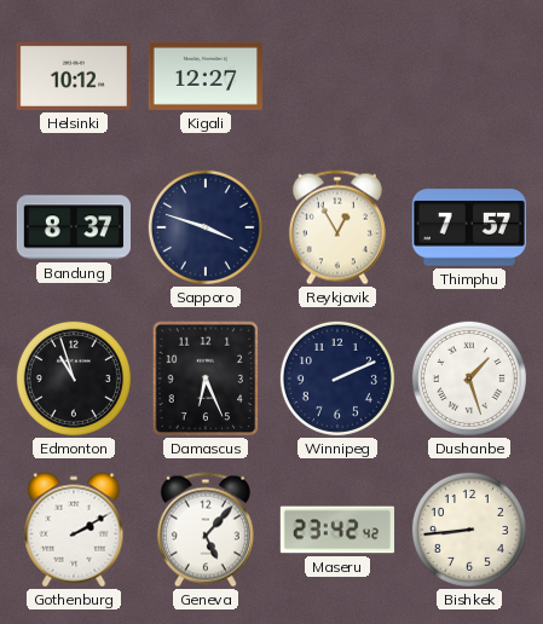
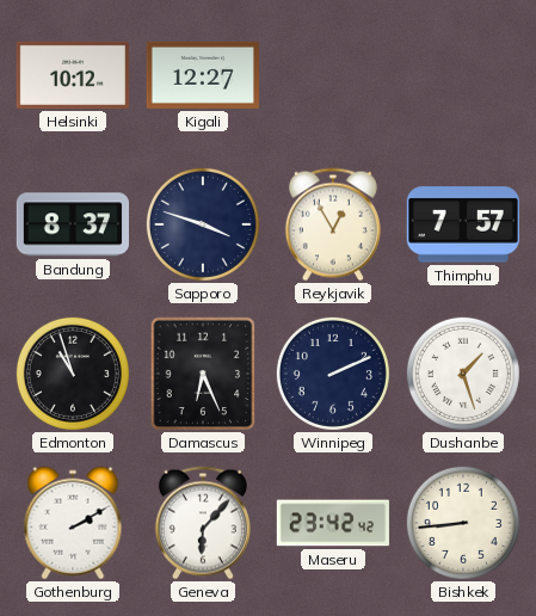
Geneva: 5:07 -> 6:07 (203, 523)
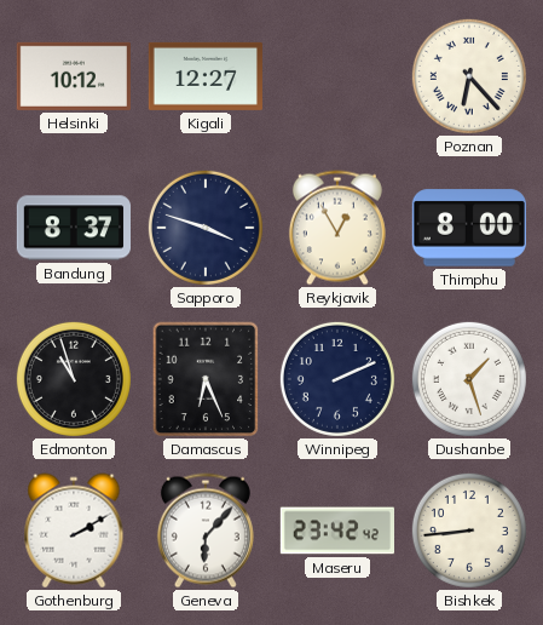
Poznan: none -> 6:23 (469, 76)
Thimphu: 7:57 -> 8:00 (469, 228)
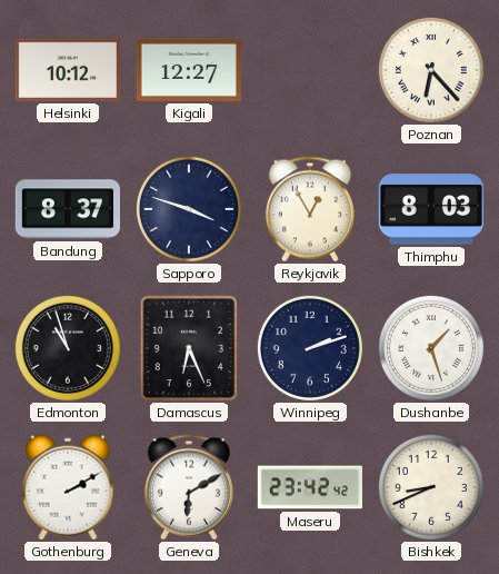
Thimphu: 8:00 -> 8:03 (431, 209)
Winnipeg: 2:11 -> 2:12 (310, 348)
Geneva: 6:07 -> 6:10 (189, 487)
Bishkek: 8:44 -> 8:41 (431, 487)
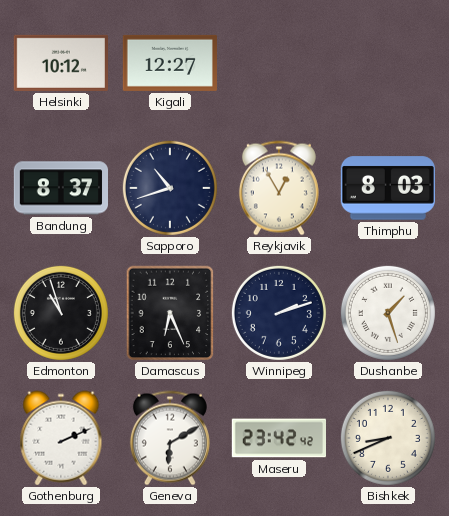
Poznan: 6:23 -> none (431, 70)
Sapporo: 3:48 -> 10:42 (170, 188)
Gothenburg: 2:10 -> 2:11 (61, 438)
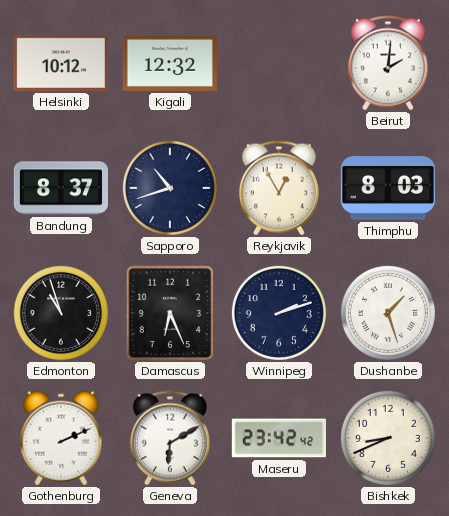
Kigali: 12:27 -> 12:32 (170, 63)
Beirut: none -> 2:01 (388, 63)
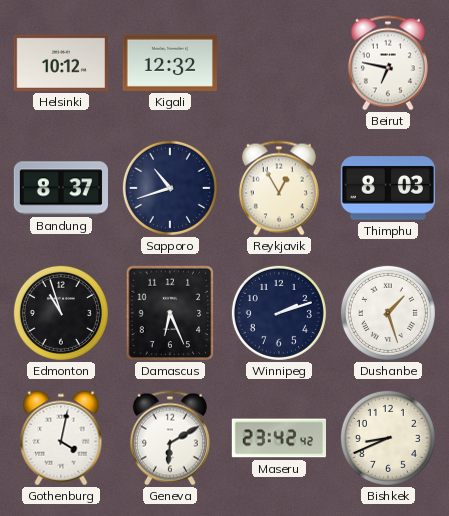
Beirut: 2:01 -> 6:47 (388, 63)
Gothenburg: 2:11 -> 4:02 (61, 438)
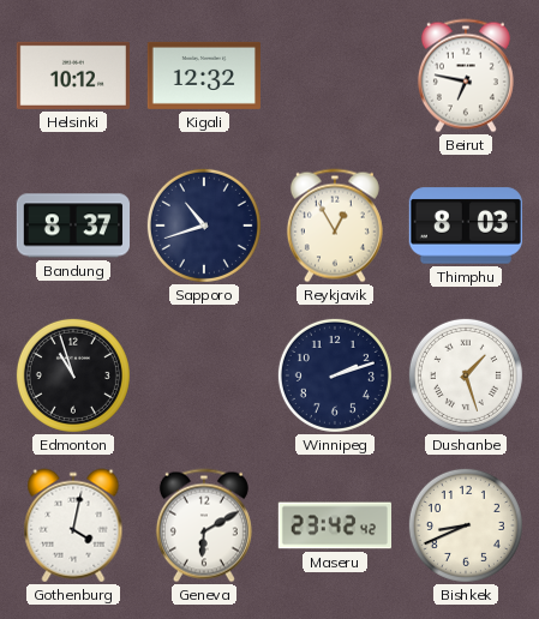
Damascus: 6:26 -> none (170, 313)
